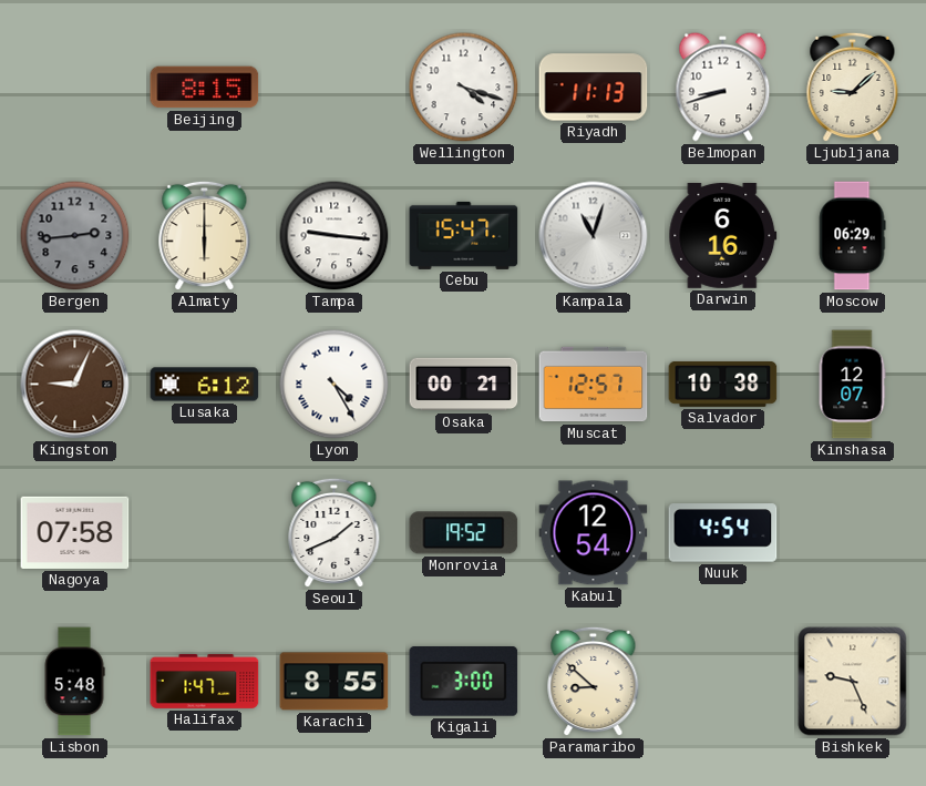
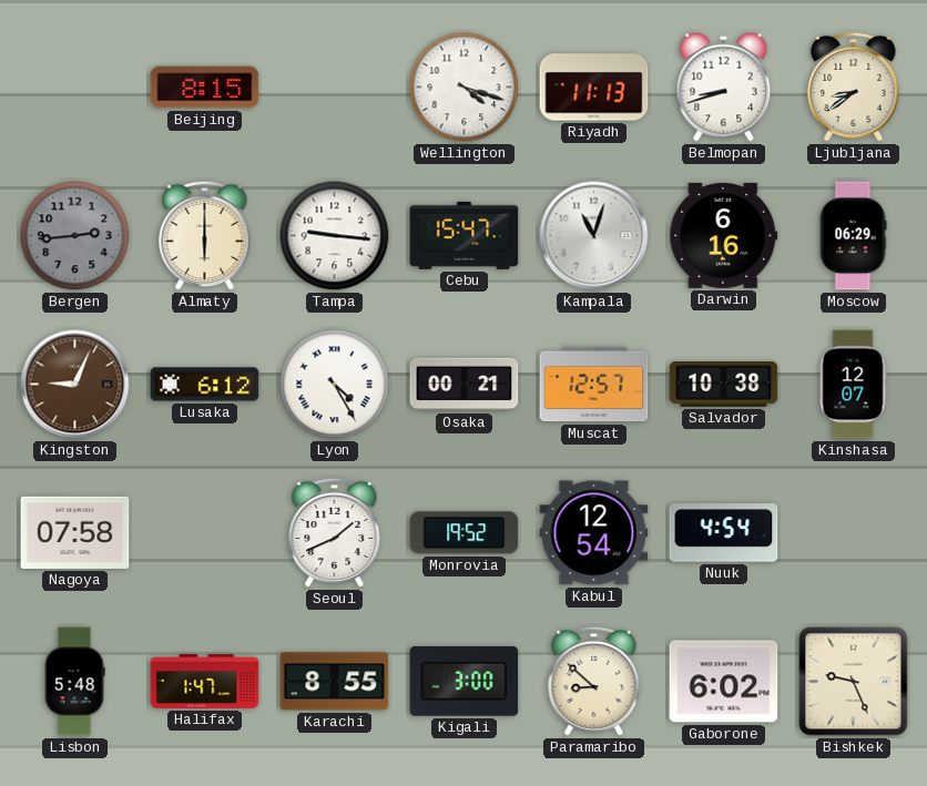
Ljubljana: 9:08 -> 8:39 (854, 88)
Gaborone: none -> 6:02 (724, 682)
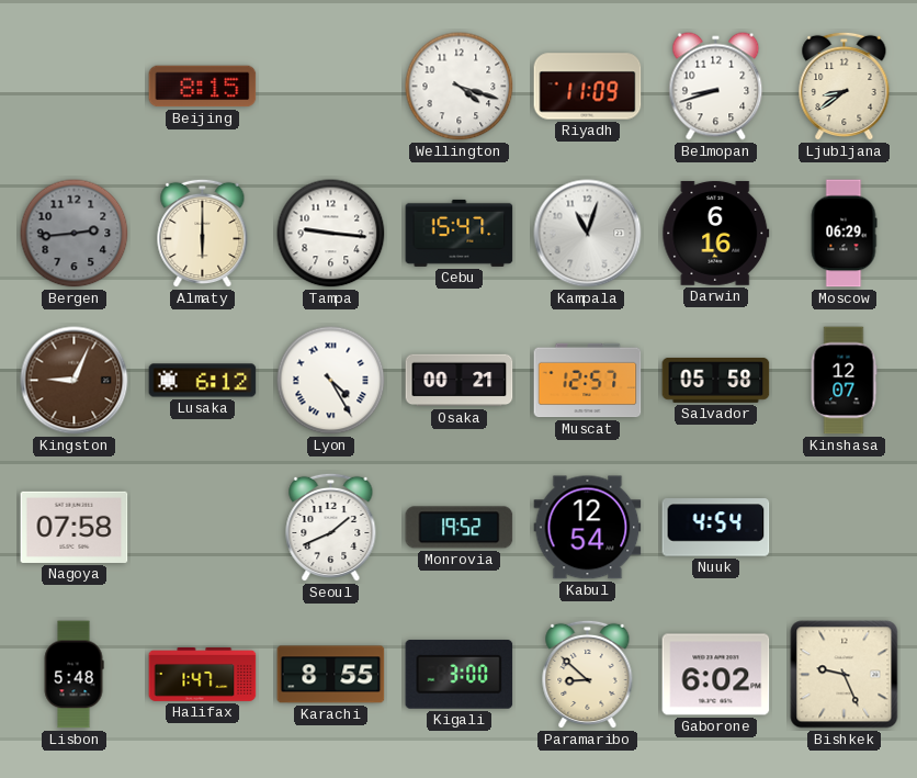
Riyadh: 11:13 -> 11:09 (588, 87)
Salvador: 10:38 -> 05:58 (716, 380)
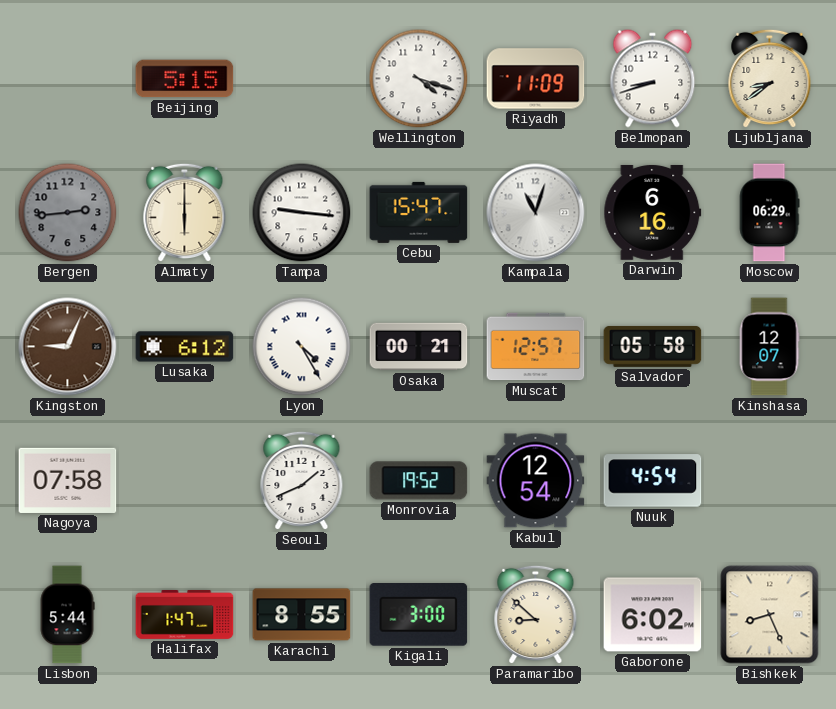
Beijing: 8:15 -> 5:15 (185, 79)
Lisbon: 5:48 -> 5:44 (67, 615)
Bishkek: 9:26 -> 8:26 (770, 615)
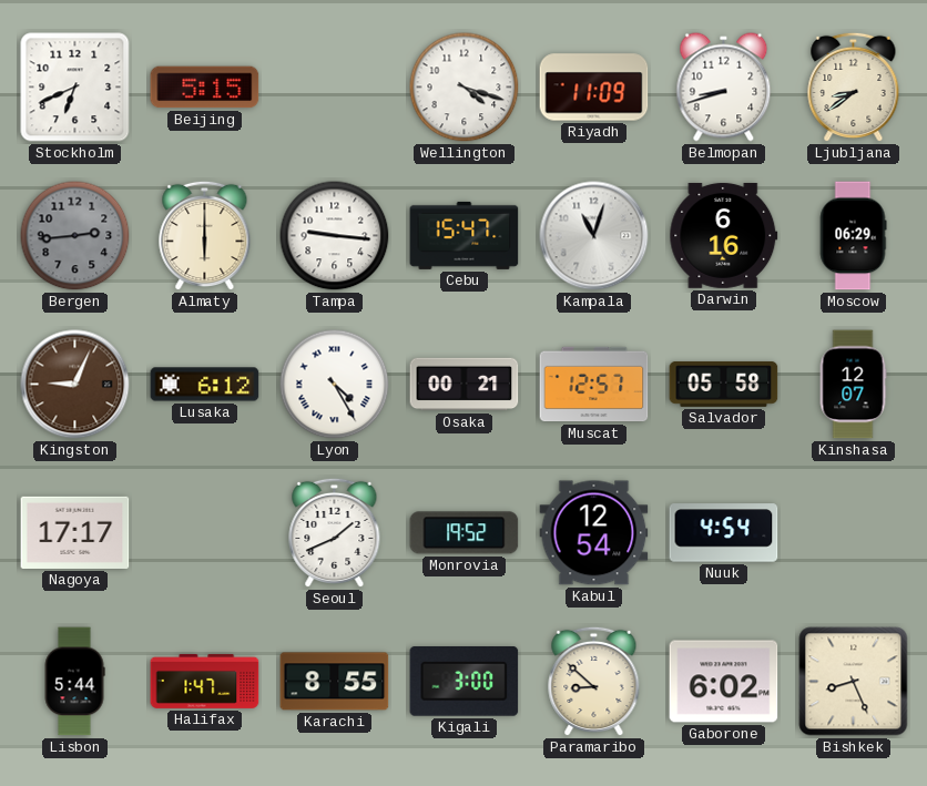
Stockholm: none -> 6:41 (75, 88)
Nagoya: 07:58 -> 17:17 (75, 532)
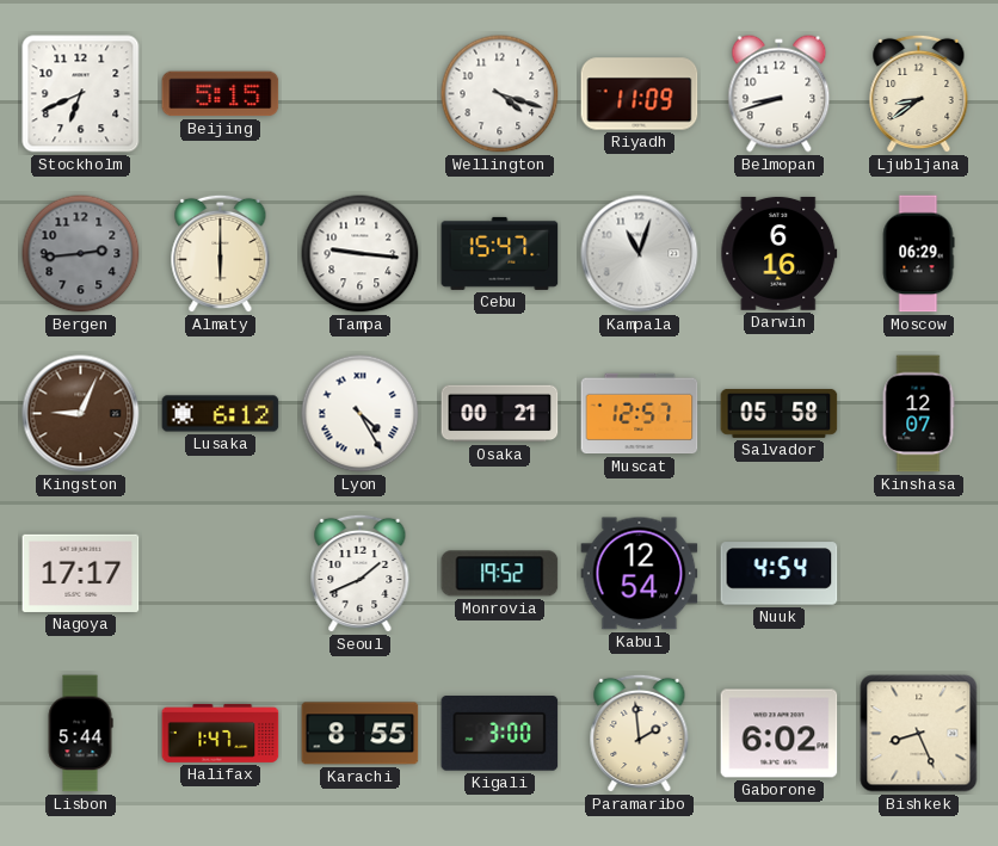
Paramaribo: 8:52 -> 1:59 (640, 734)
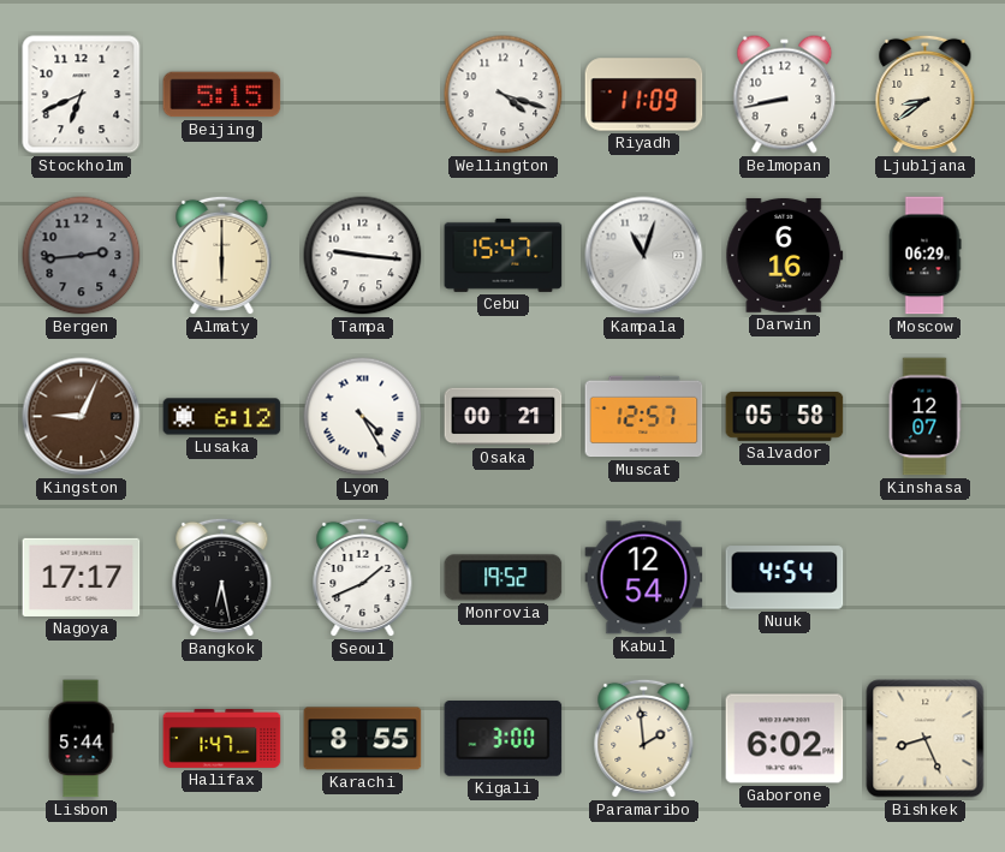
Belmopan: 8:42 -> 8:43 (785, 95)
Bangkok: none -> 6:28 (222, 578)
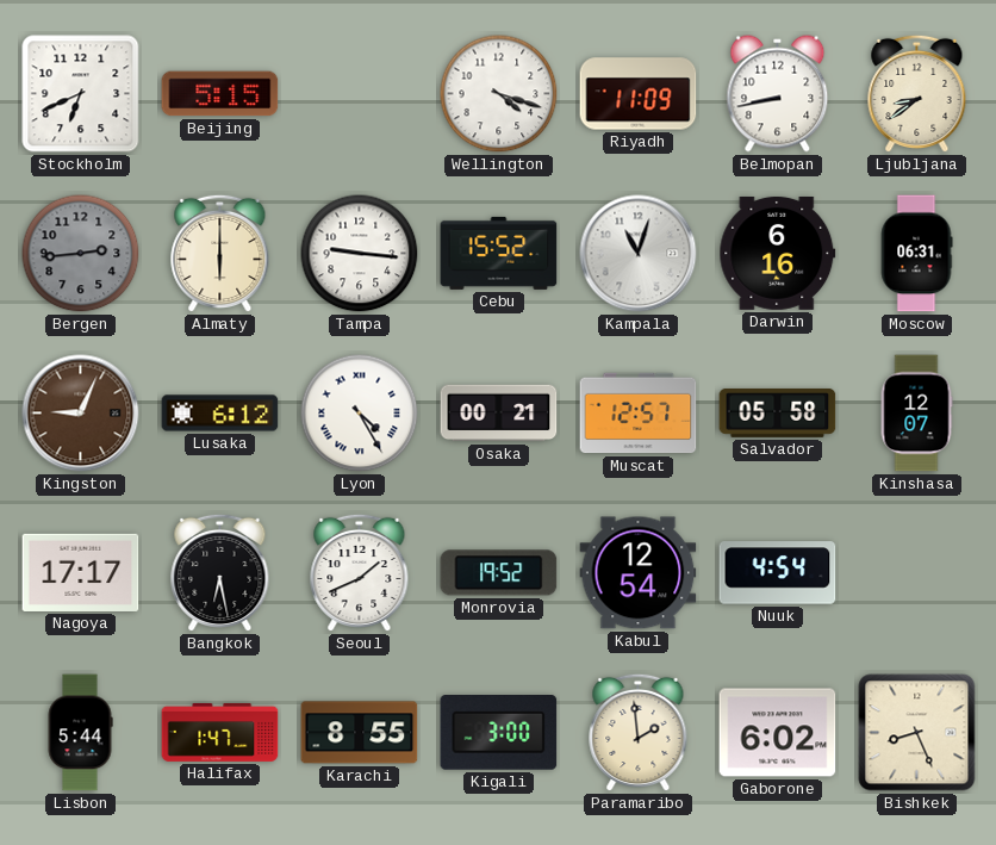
Cebu: 15:47 -> 15:52 (499, 253)
Moscow: 06:29 -> 06:31 (916, 254)
